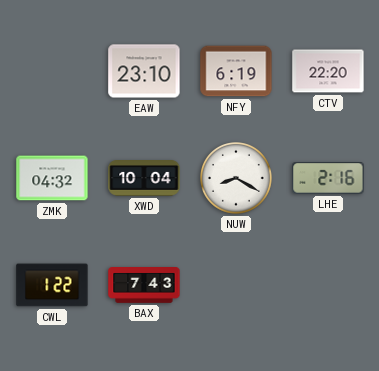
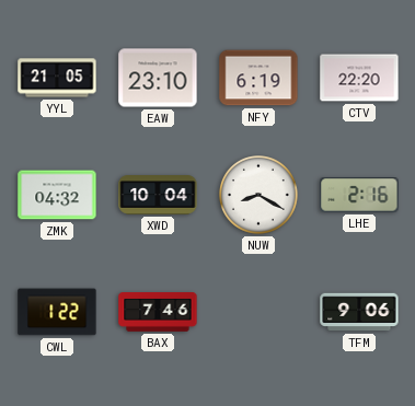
YYL: none -> 21:05 (57, 78)
BAX: 7:43 -> 7:46 (158, 313)
TFM: none -> 9:06 (359, 312)
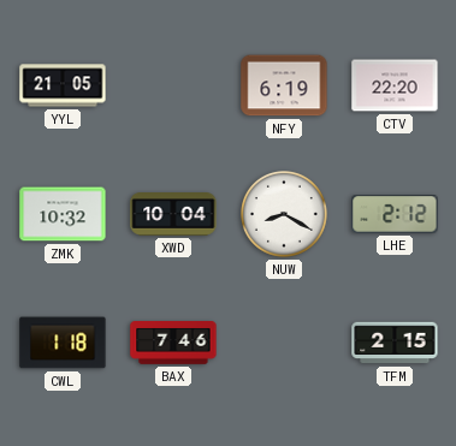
EAW: 23:10 -> none (158, 78)
ZMK: 04:32 -> 10:32 (63, 214)
LHE: 2:16 -> 2:12 (395, 214)
CWL: 1:22 -> 1:18 (63, 343)
TFM: 9:06 -> 2:15 (395, 343)
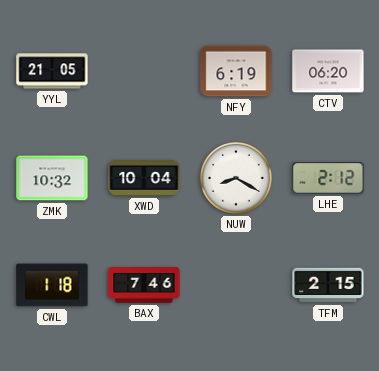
CTV: 22:20 -> 06:20 (328, 71)
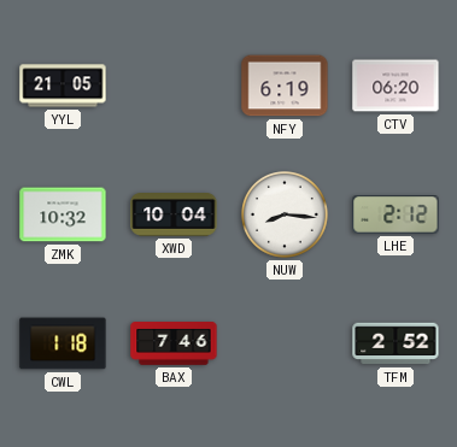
NUW: 8:20 -> 8:16 (286, 216)
TFM: 2:15 -> 2:52 (396, 343)
